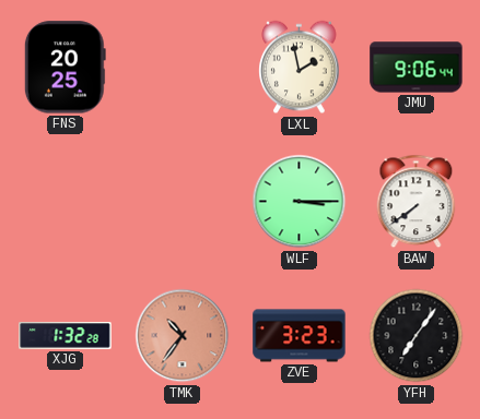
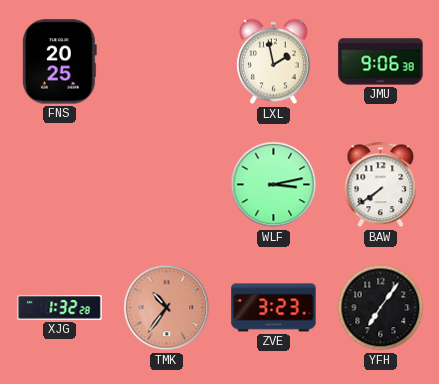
JMU: 9:06:44 -> 9:06:38 (381, 62)
WLF: 3:15 -> 3:13 (274, 185)
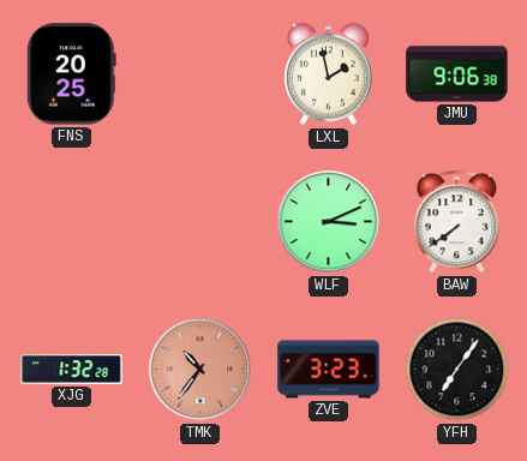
WLF: 3:13 -> 3:11 (329, 222)
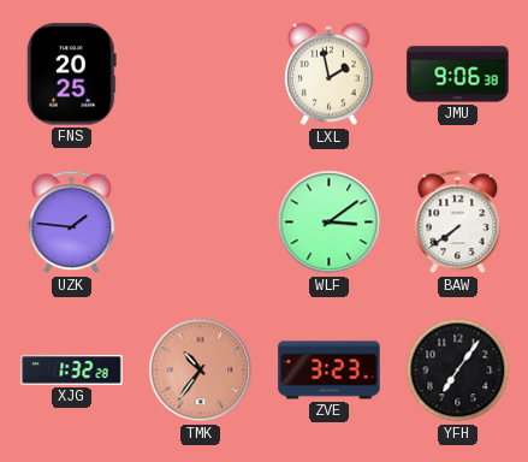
UZK: none -> 1:46 (72, 223)
WLF: 3:11 -> 3:09 (330, 223)
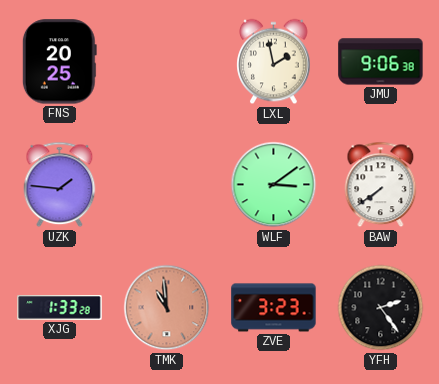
XJG: 1:32 -> 1:33 (60, 308)
TMK: 10:36 -> 10:59 (167, 308)
YFH: 7:06 -> 2:24 (381, 308)
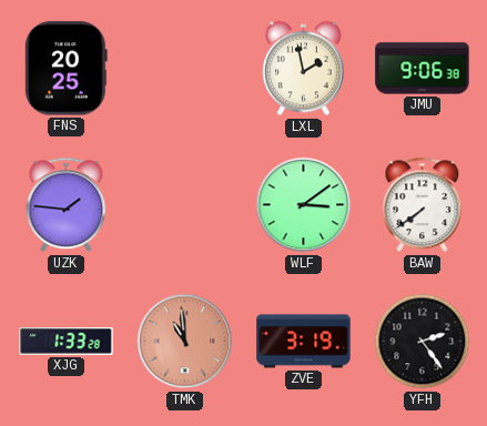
ZVE: 3:23 -> 3:19 (304, 342)
